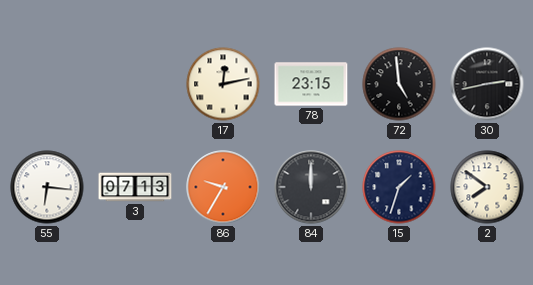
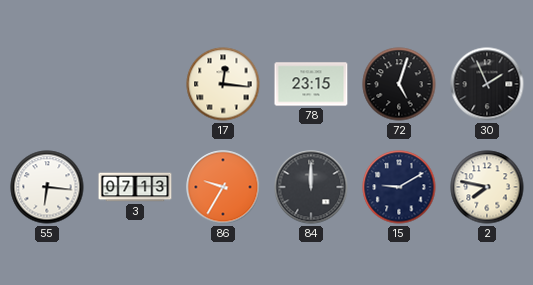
17: 12:13 -> 12:16 (223, 84)
72: 4:59 -> 5:03 (399, 84)
30: 2:43 -> 1:56 (487, 84)
15: 1:33 -> 9:10 (399, 187)
2: 7:51 -> 7:47 (487, 187)
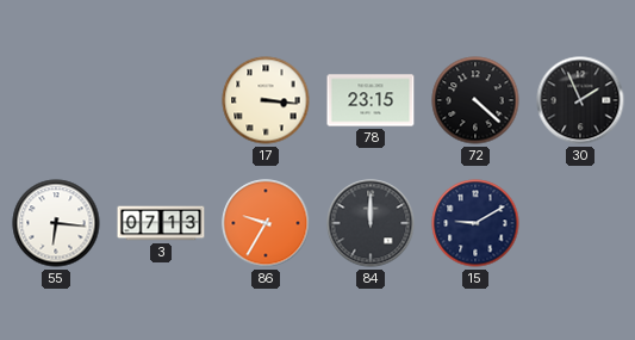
17: 12:16 -> 3:16 (266, 100)
72: 5:03 -> 4:22 (475, 100)
2: 7:47 -> none (487, 187)
